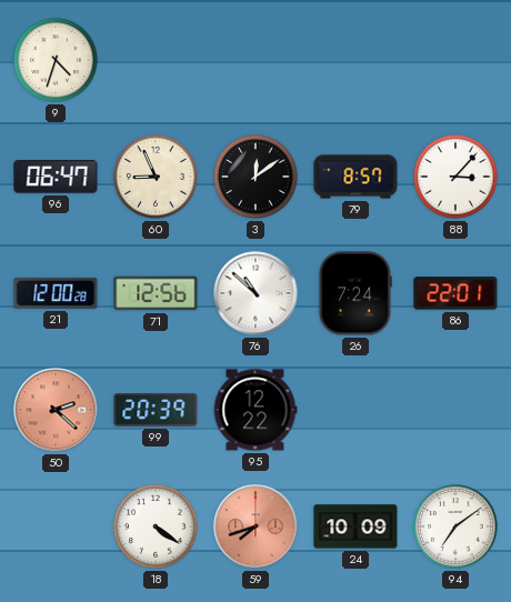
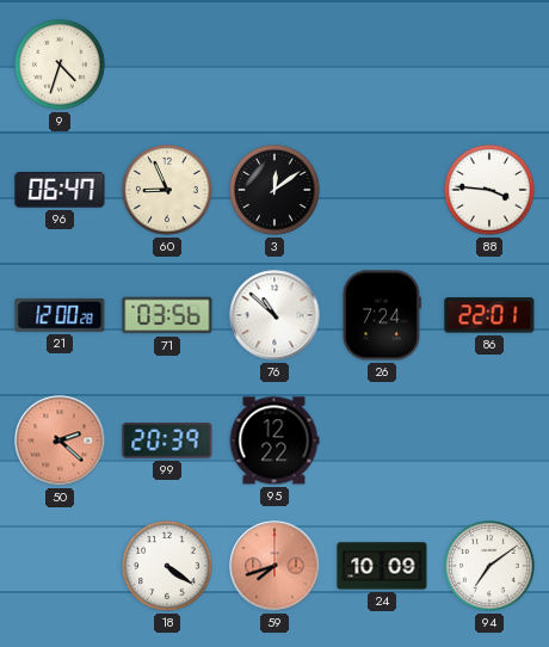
79: 8:57 -> none (355, 177)
88: 3:07 -> 3:46 (489, 190)
71: 12:56 -> 03:56 (167, 315)
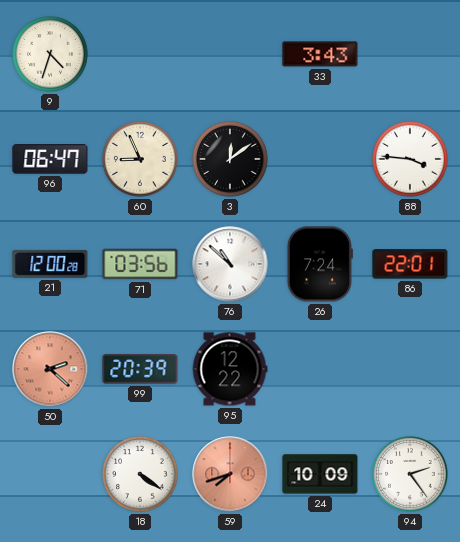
33: none -> 3:43 (320, 54)
94: 7:09 -> 2:24 (410, 474)
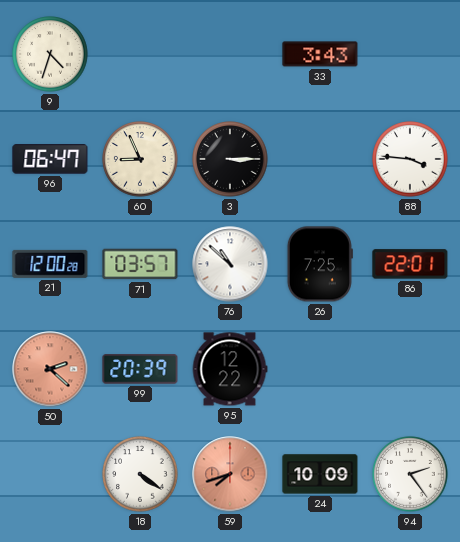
3: 12:09 -> 3:15 (230, 159)
71: 03:56 -> 03:57 (140, 264)
26: 7:24 -> 7:25 (320, 264)
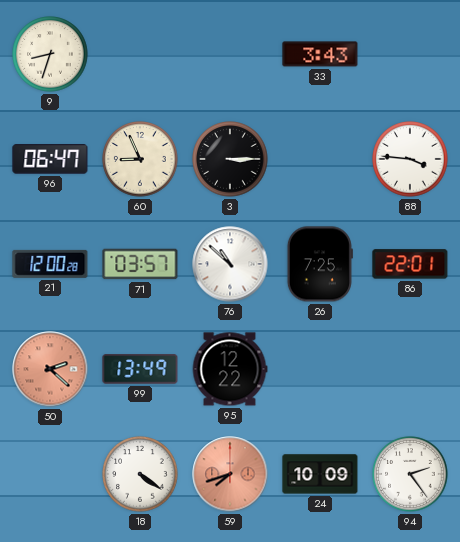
9: 4:33 -> 8:33 (50, 54)
99: 20:39 -> 13:49 (140, 369)
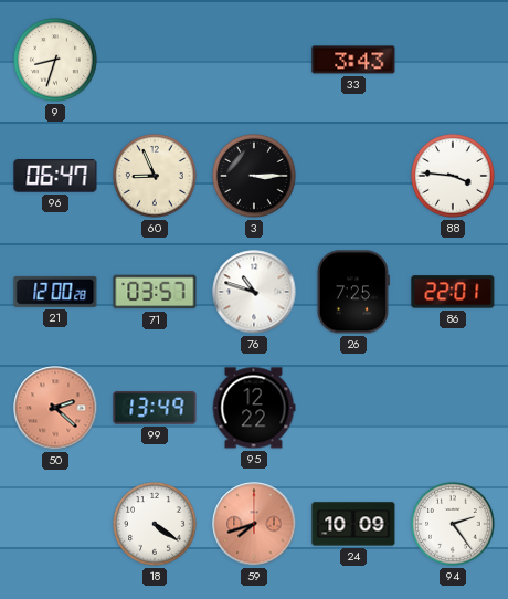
76: 10:52 -> 10:48 (254, 292)
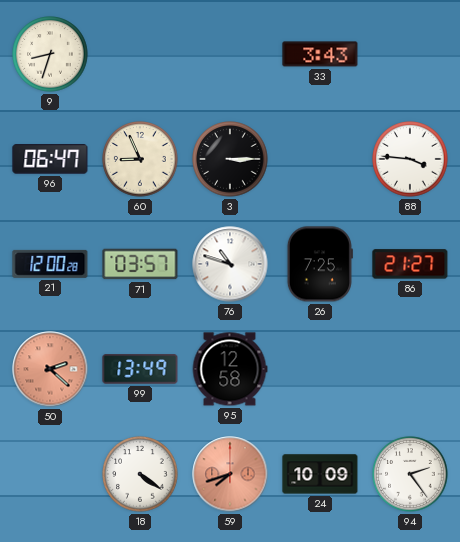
86: 22:01 -> 21:27 (410, 264)
95: 12:22 -> 12:58 (230, 369)
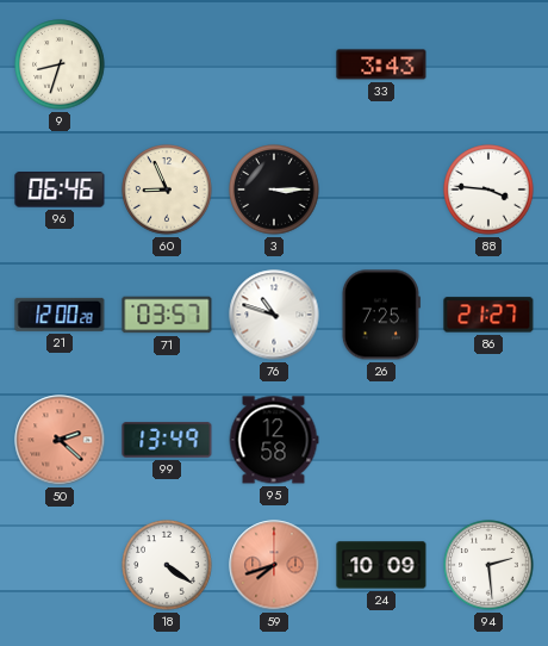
96: 06:47 -> 06:46 (60, 190)
94: 2:24 -> 2:29 (488, 565)
